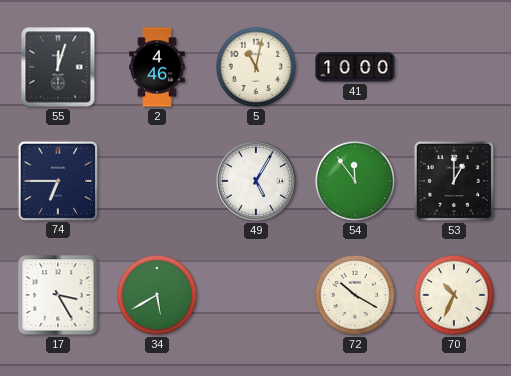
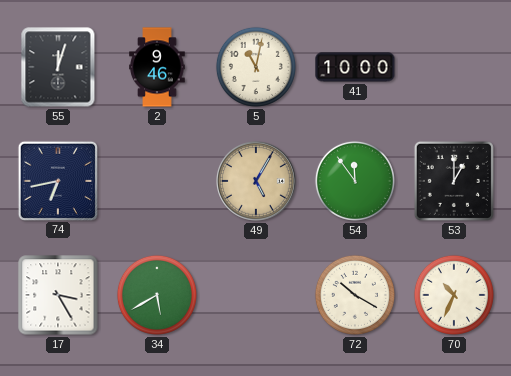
2: 4:46 -> 9:46 (157, 67)
74: 6:45 -> 6:43 (57, 180)
49 dial: white -> champagne (257, 182)
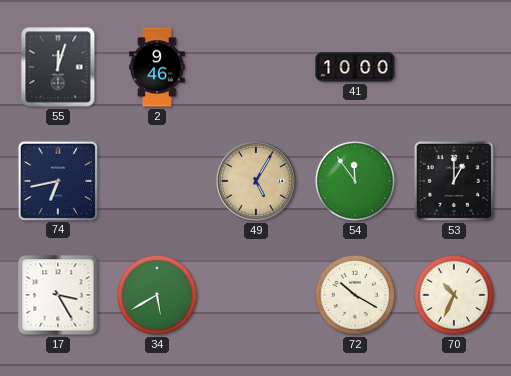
5: 11:02 -> none (256, 67)
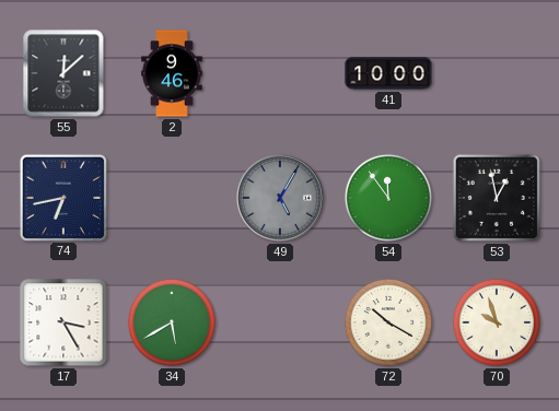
55: 12:03 -> 12:08 (63, 73)
49 dial: champagne -> grey (281, 199)
53: 1:00 -> 12:58 (497, 198)
70: 10:34 -> 9:57 (497, 322)
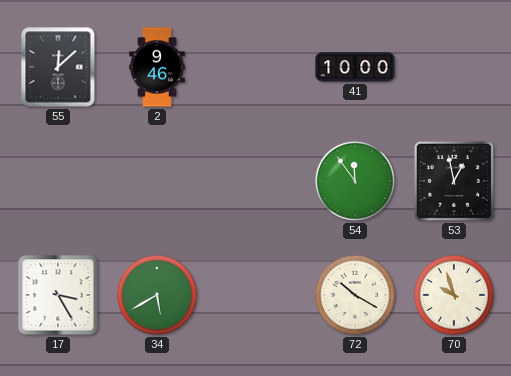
74: 6:43 -> none (62, 197)
49: 5:05 -> none (281, 199)
